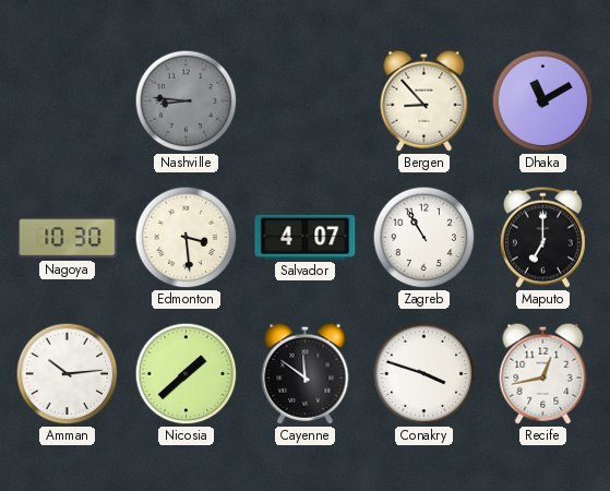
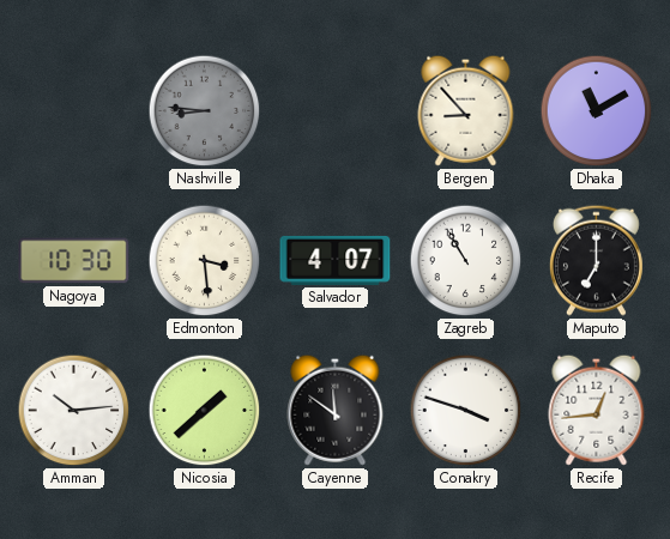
Recife: 12:43 -> 12:44 (597, 410)
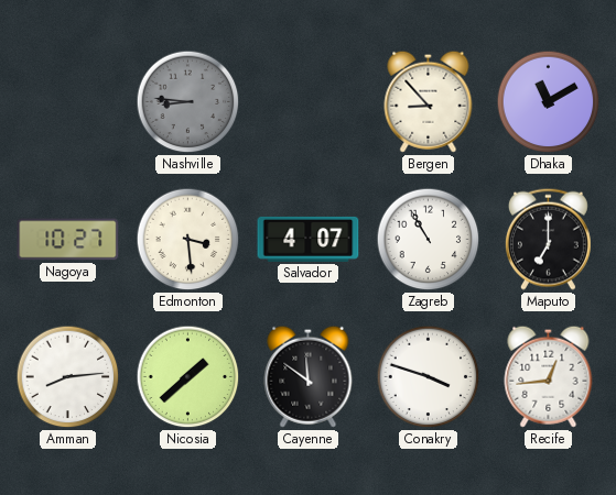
Nagoya: 10:30 -> 10:27 (68, 240)
Amman: 10:14 -> 8:14 (68, 377)
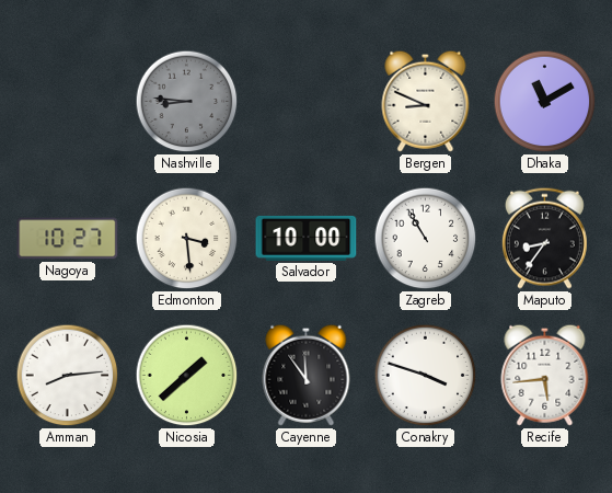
Bergen: 8:53 -> 8:49 (426, 101)
Salvador: 4:07 -> 10:00 (307, 238)
Maputo: 7:00 -> 8:36 (544, 238)
Cayenne: 11:51 -> 11:54 (307, 375)
Recife: 12:44 -> 5:44 (545, 375)
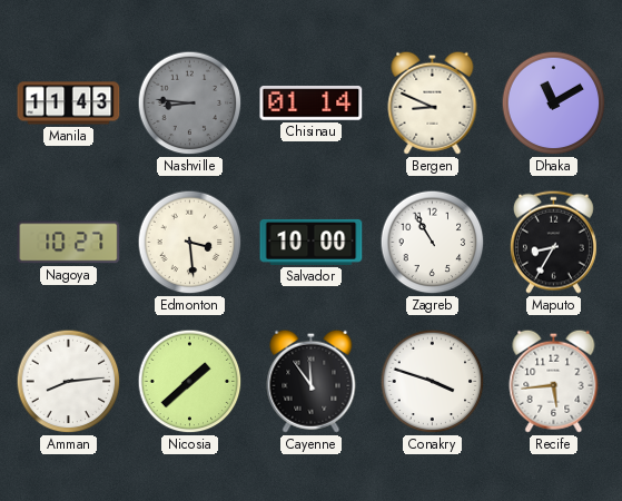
Manila: none -> 11:43 (69, 104)
Chisinau: none -> 01:14 (312, 104)
Maputo: 8:36 -> 8:35 (553, 242)
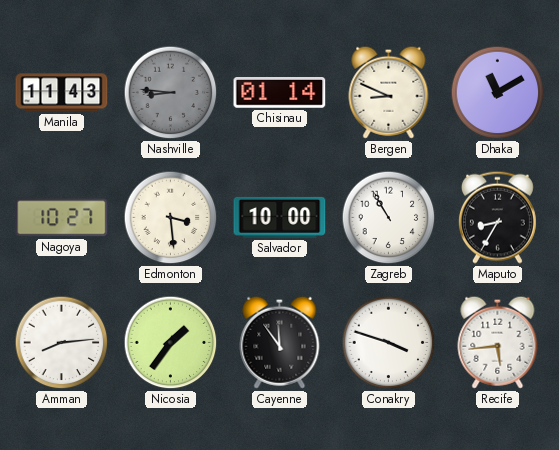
Nicosia: 1:38 -> 1:36 (171, 343)
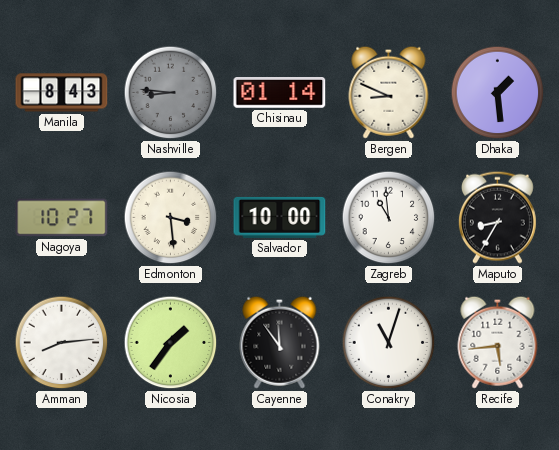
Manila: 11:43 -> 8:43 (62, 93)
Dhaka: 11:10 -> 1:29 (498, 93)
Zagreb: 10:55 -> 10:59 (389, 218)
Conakry: 3:48 -> 11:03 (389, 343)
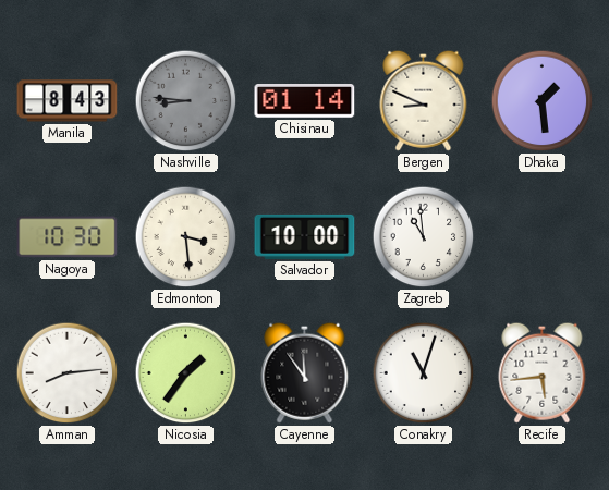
Nagoya: 10:27 -> 10:30 (68, 237)
Maputo: 8:35 -> none (497, 217)
